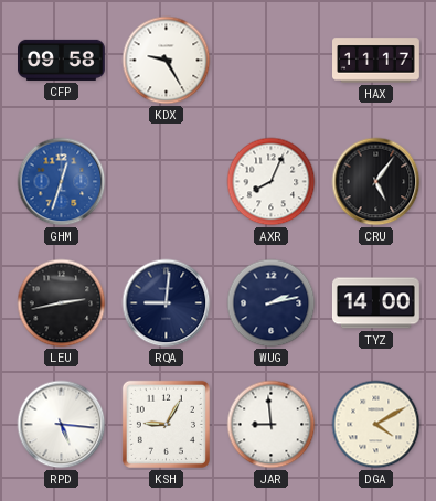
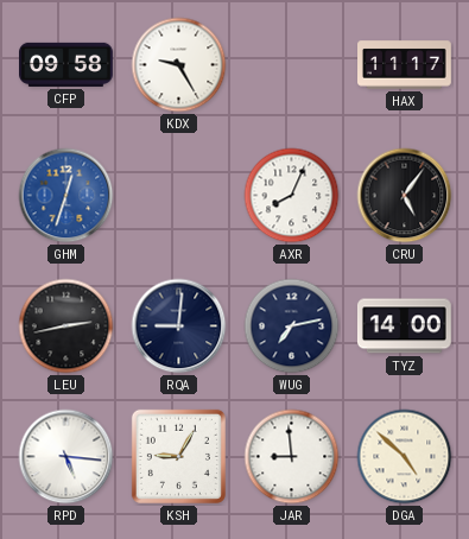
WUG: 2:13 -> 7:13 (292, 326)
DGA: 4:10 -> 4:52 (405, 457)
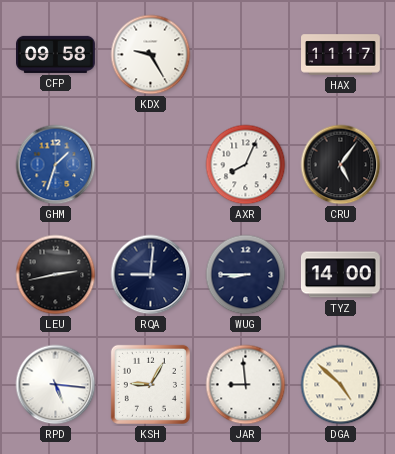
GHM: 12:33 -> 1:33 (56, 165)
WUG: 7:13 -> 8:45 (246, 275)
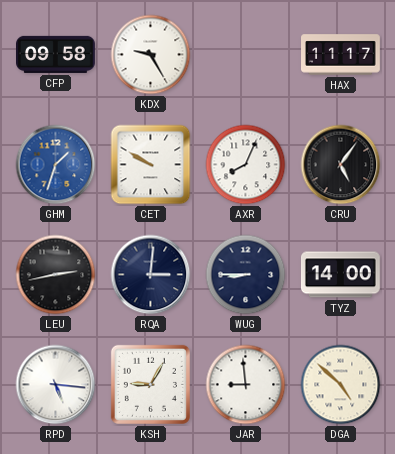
CET: none -> 9:50 (151, 165)
RQA: 9:01 -> 3:01 (151, 275)
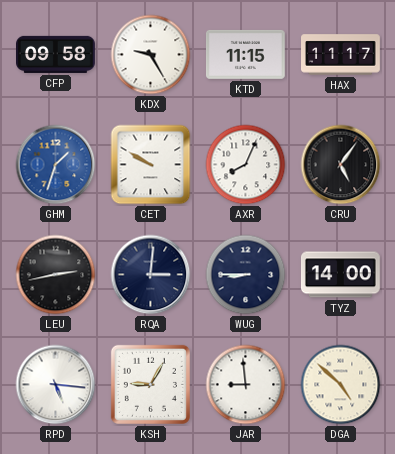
KTD: none -> 11:15 (245, 54)
